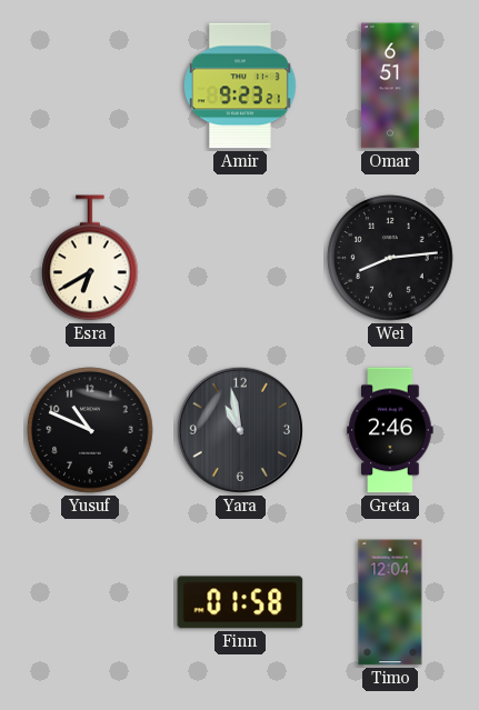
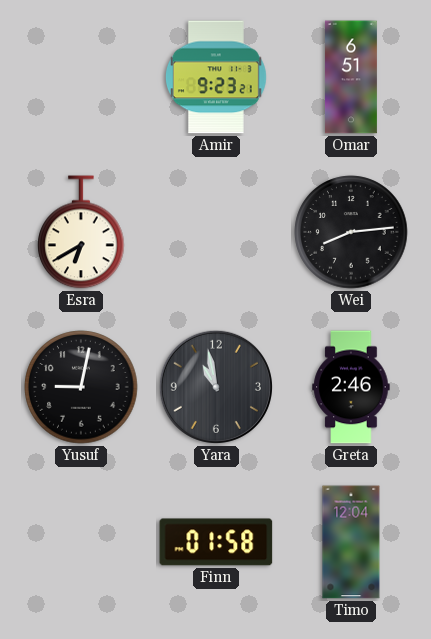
Yusuf: 10:49 -> 9:02 (81, 387)
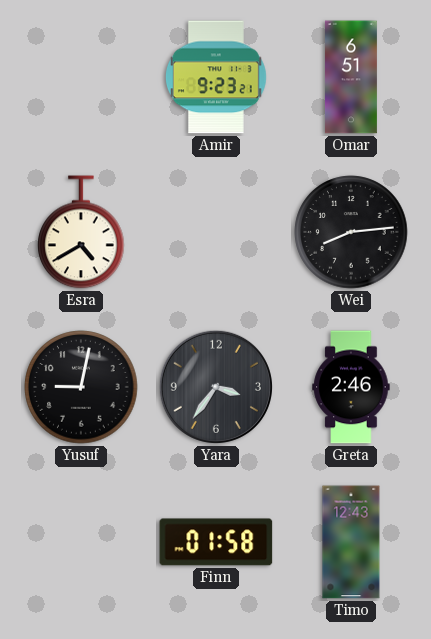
Esra: 6:40 -> 4:40 (81, 232)
Yara: 10:58 -> 3:36 (216, 387)
Timo: 12:04 -> 12:43 (351, 542)
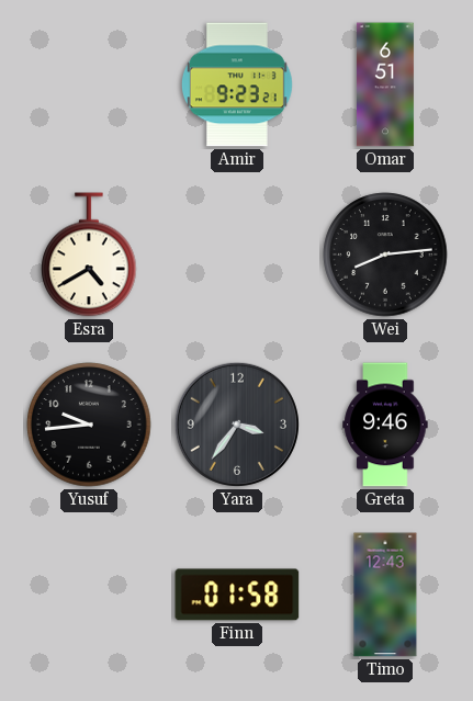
Yusuf: 9:02 -> 9:44 (89, 425)
Greta: 2:46 -> 9:46 (385, 425)
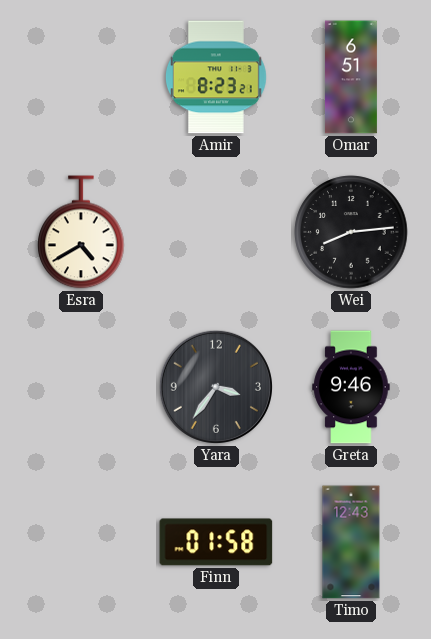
Amir: 9:23 -> 8:23 (216, 77)
Yusuf: 9:44 -> none (89, 425)
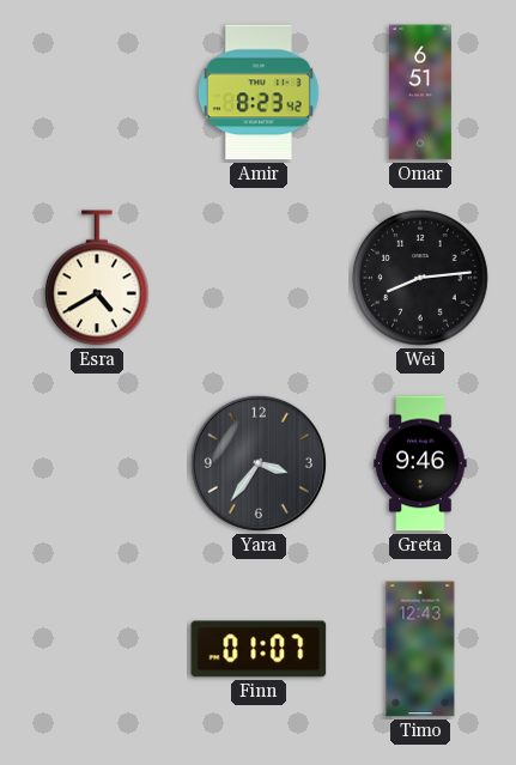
Amir: 8:23:21 -> 8:23:42 (259, 92)
Finn: 01:58 -> 01:07 (259, 649)
